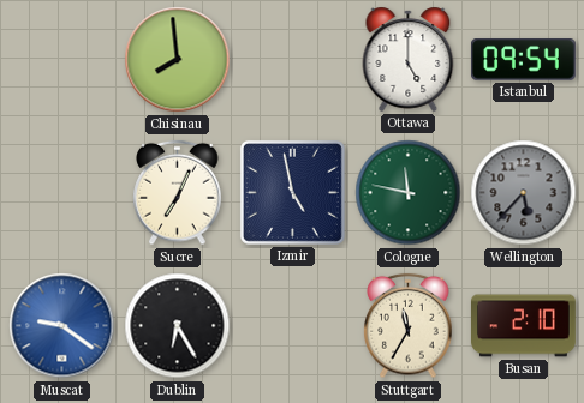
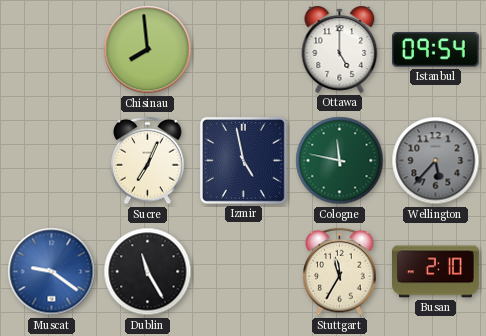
Dublin: 6:25 -> 11:25 (148, 272)
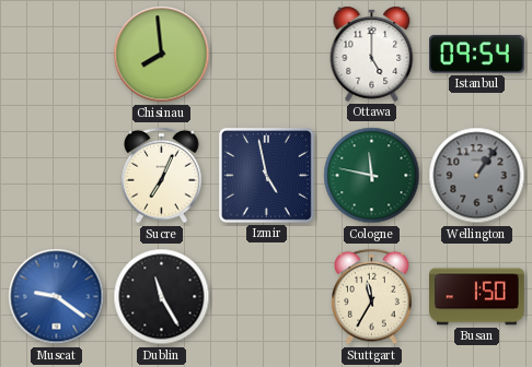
Wellington: 5:37 -> 1:06 (477, 176)
Busan: 2:10 -> 1:50 (477, 297)
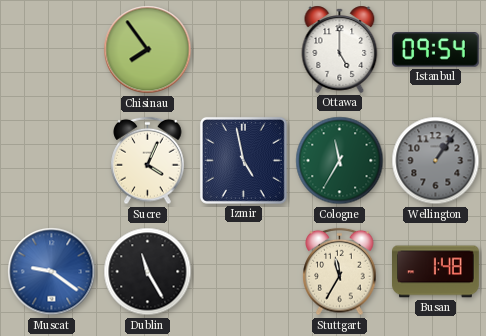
Chisinau: 7:59 -> 7:54 (148, 50)
Sucre: 7:04 -> 4:04 (148, 161)
Cologne: 11:47 -> 11:35 (340, 161)
Busan: 1:50 -> 1:48 (436, 272)
